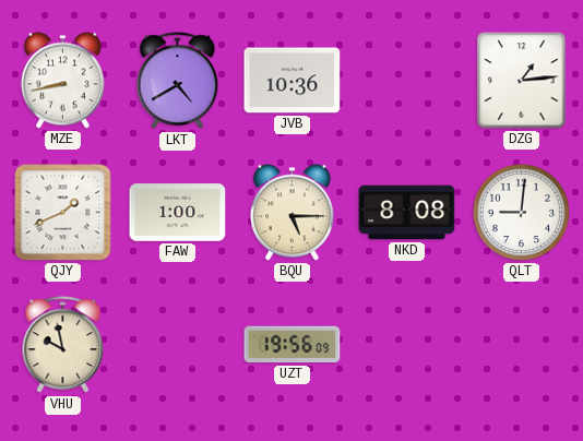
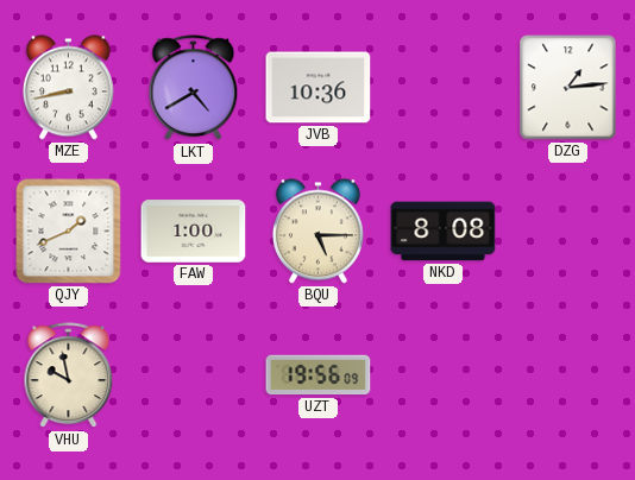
QLT: 9:01 -> none (521, 212)
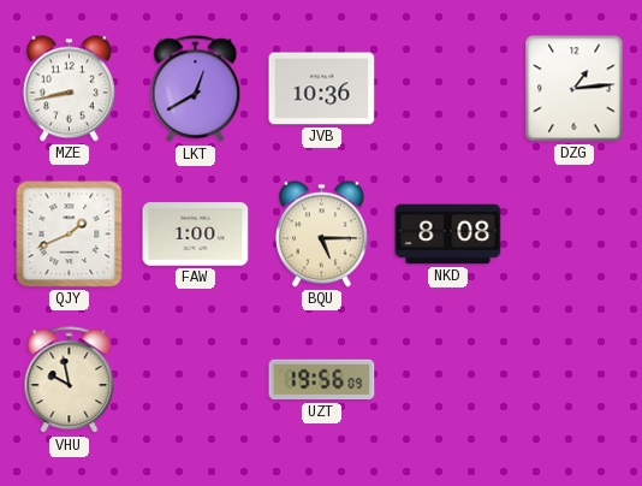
LKT: 4:40 -> 12:40 (196, 89)
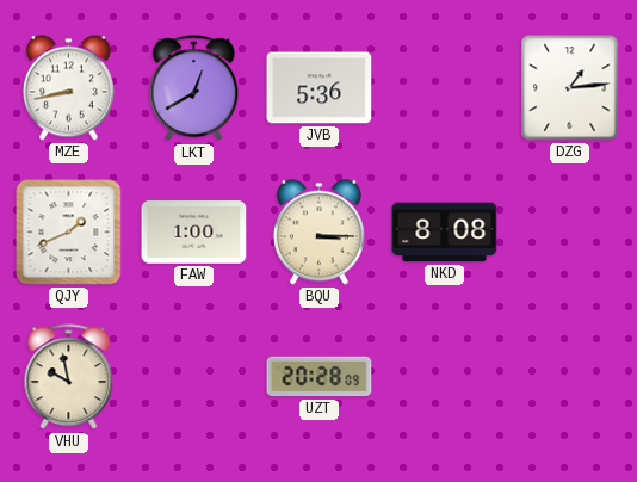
JVB: 10:36 -> 5:36 (320, 88)
BQU: 5:15 -> 3:15 (318, 233)
UZT: 19:56 -> 20:28 (320, 377)
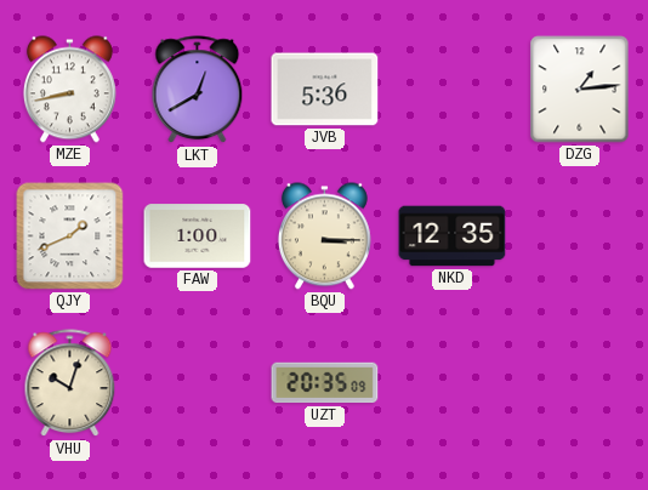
NKD: 8:08 -> 12:35 (453, 237)
VHU: 9:58 -> 10:03 (70, 383)
UZT: 20:28 -> 20:35 (325, 383)
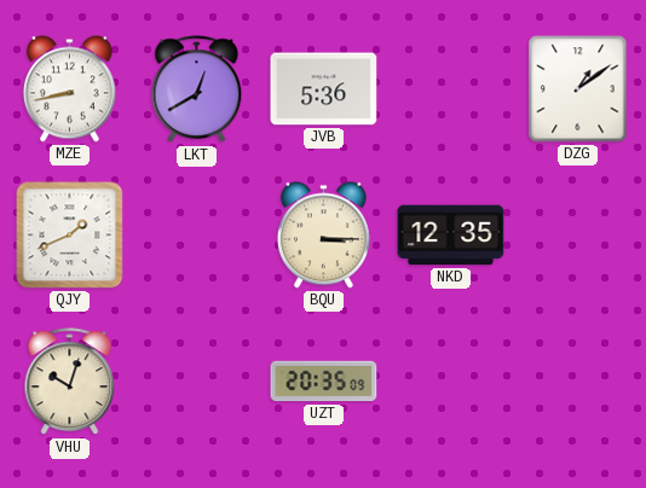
DZG: 1:14 -> 1:09 (578, 89)
FAW: 1:00 -> none (198, 237)
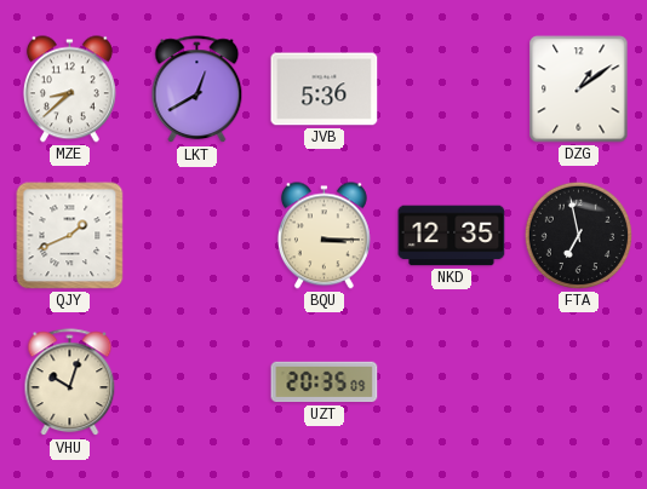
MZE: 8:43 -> 8:38 (69, 90)
FTA: none -> 6:58 (578, 235)
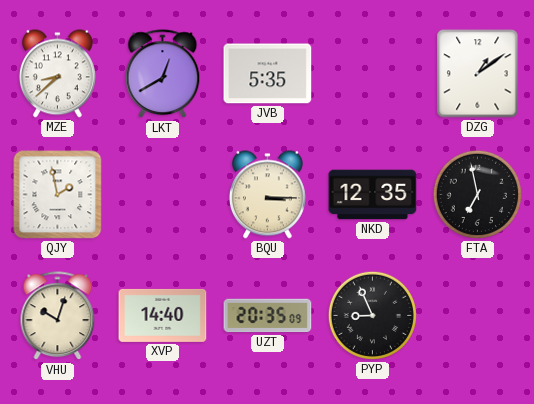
JVB: 5:36 -> 5:35 (268, 74)
QJY: 1:41 -> 1:58 (58, 195)
XVP: none -> 14:40 (163, 315)
PYP: none -> 8:56 (372, 315)
